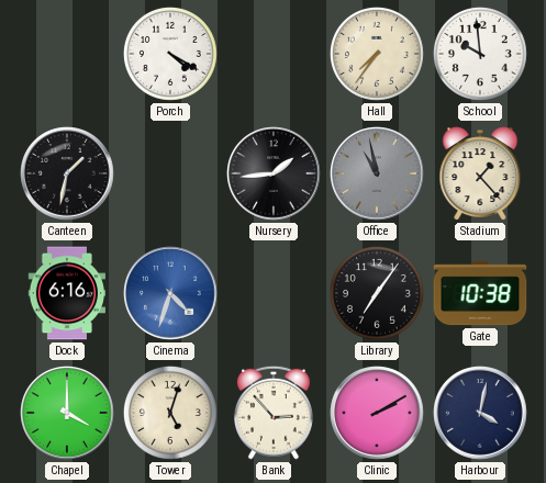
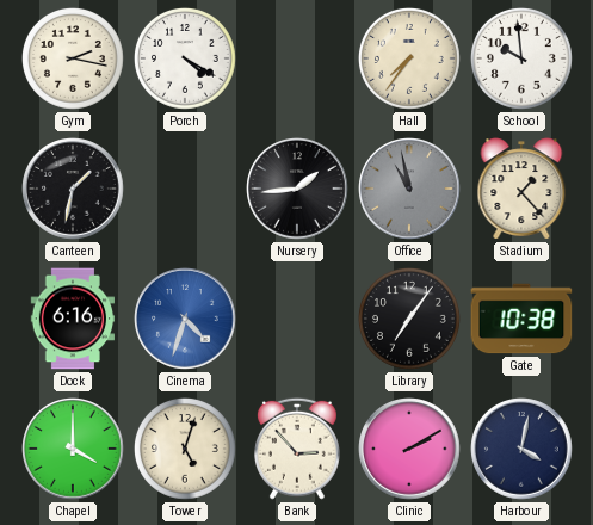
Gym: none -> 2:17 (73, 58)
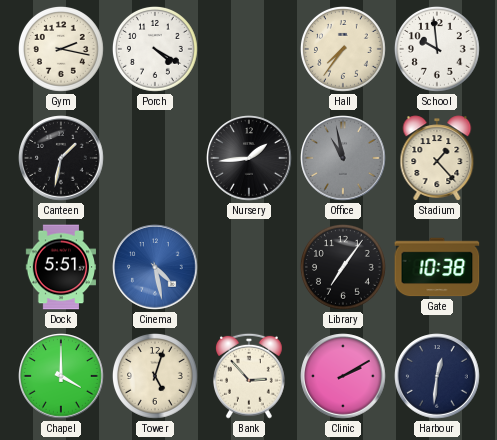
Dock: 6:16 -> 5:51 (61, 267)
Cinema: 4:33 -> 4:28 (155, 267)
Harbour: 4:02 -> 12:31 (437, 376)
